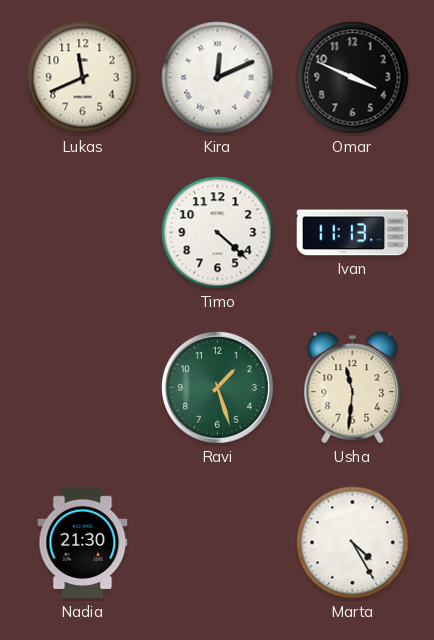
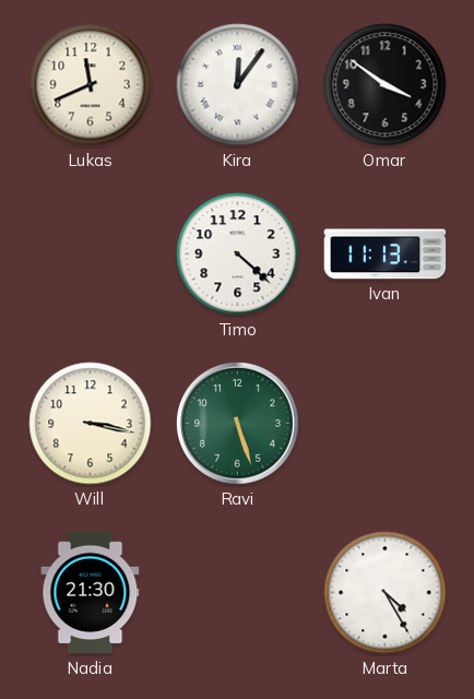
Kira: 12:11 -> 12:06 (238, 85)
Omar: 3:49 -> 3:51 (386, 85)
Will: none -> 3:17 (91, 424)
Ravi: 1:27 -> 5:27 (238, 424)
Usha: 11:31 -> none (353, 388)
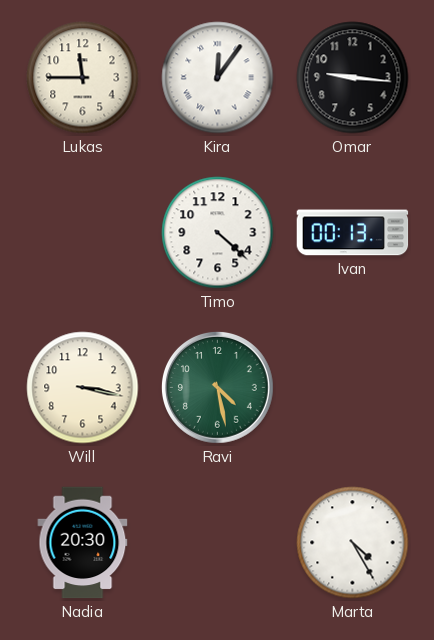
Lukas: 11:41 -> 11:45 (83, 78)
Omar: 3:51 -> 9:16 (353, 78)
Ivan: 11:13 -> 00:13 (353, 233)
Ravi: 5:27 -> 4:28 (218, 388)
Nadia: 21:30 -> 20:30 (83, 543)
